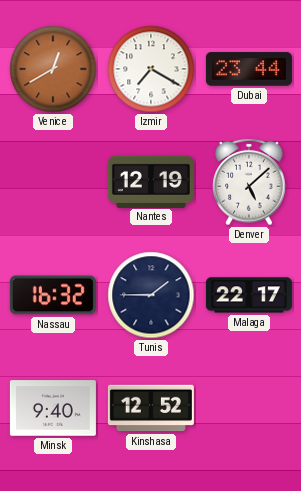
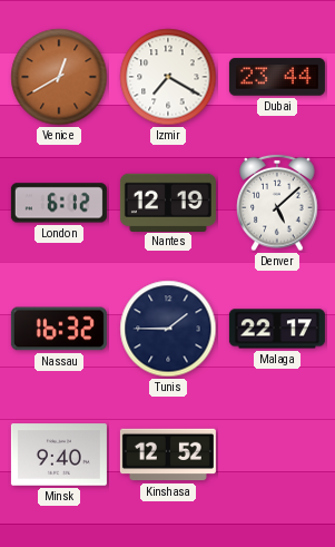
London: none -> 6:12 (59, 203)
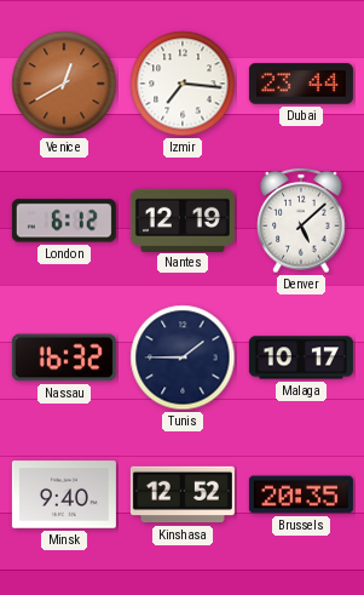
Izmir: 7:20 -> 7:16 (183, 84)
Malaga: 22:17 -> 10:17 (301, 357)
Brussels: none -> 20:35 (301, 494)
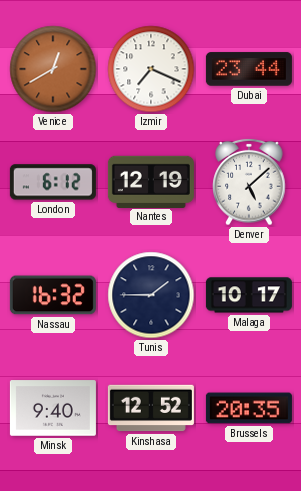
Izmir: 7:16 -> 7:19 (151, 69)
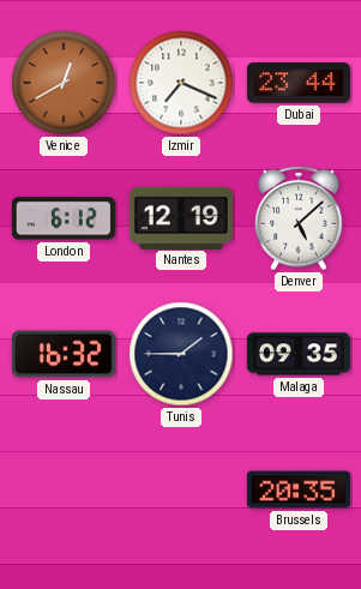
Malaga: 10:17 -> 09:35 (299, 354)
Minsk: 9:40 -> none (53, 408)
Kinshasa: 12:52 -> none (151, 408)
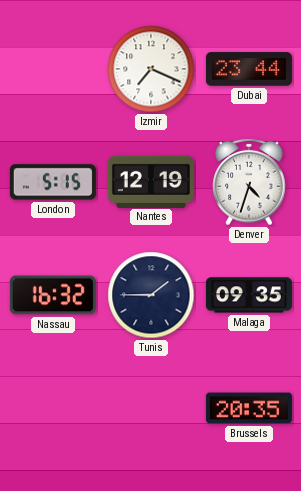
Venice: 12:40 -> none (64, 83)
London: 6:12 -> 5:15 (53, 182)
Denver: 5:08 -> 4:33 (249, 182)
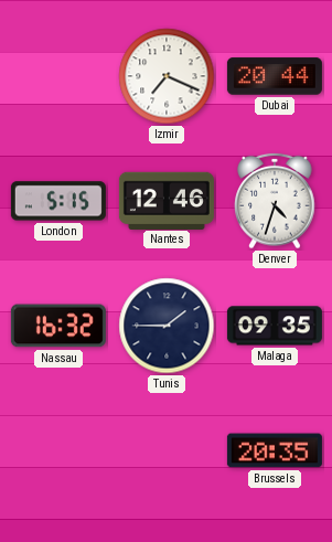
Dubai: 23:44 -> 20:44 (275, 76)
Nantes: 12:19 -> 12:46 (167, 200)
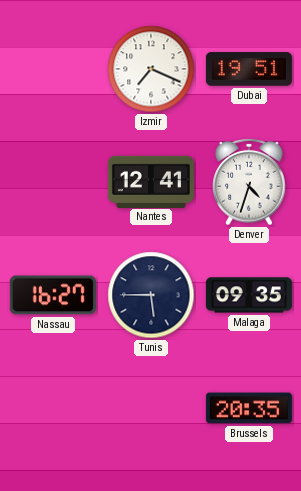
Dubai: 20:44 -> 19:51 (249, 69)
London: 5:15 -> none (58, 201)
Nantes: 12:46 -> 12:41 (151, 181)
Nassau: 16:32 -> 16:27 (53, 295)
Tunis: 1:45 -> 5:45 (151, 295)
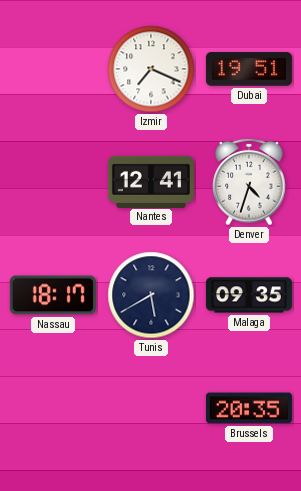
Nassau: 16:27 -> 18:17 (53, 295)
Tunis: 5:45 -> 5:40 (151, 295)
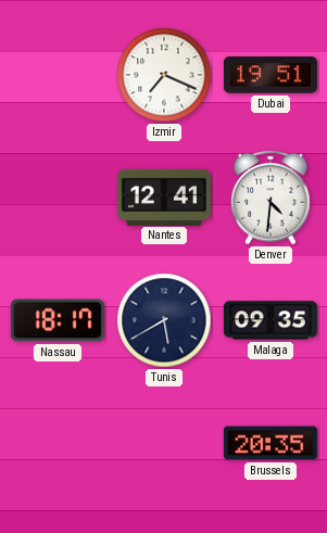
Denver: 4:33 -> 4:31 (271, 198)
